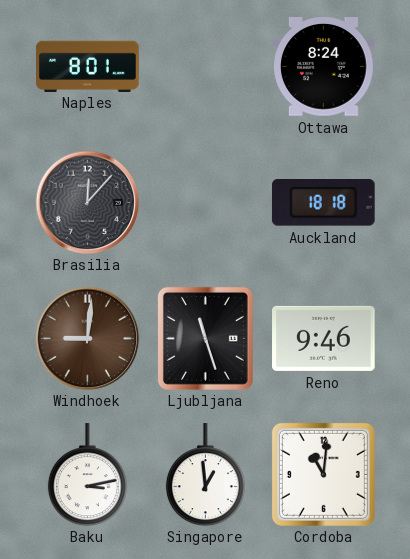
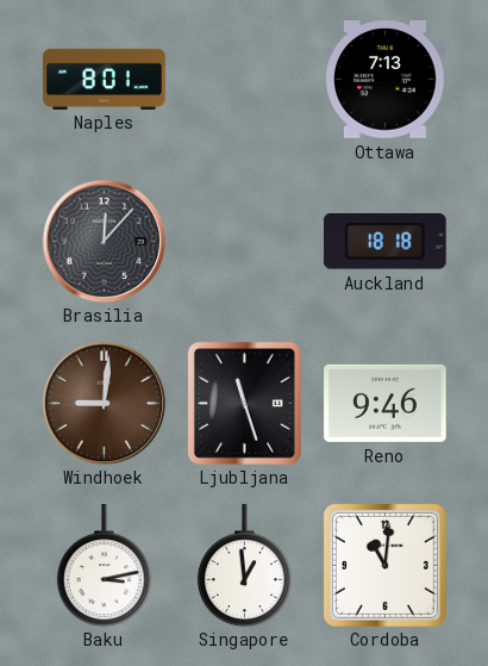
Ottawa: 8:24 -> 7:13 (386, 80)
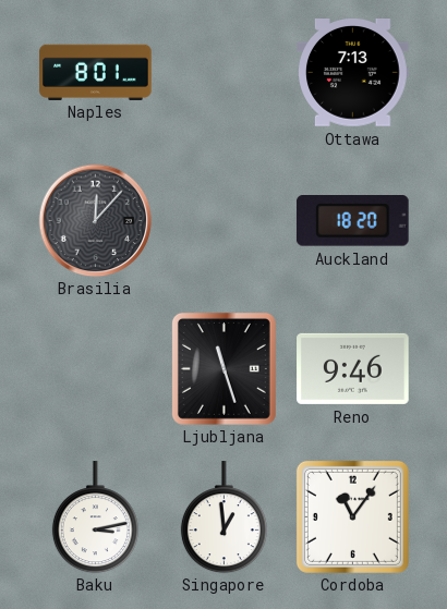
Auckland: 18:18 -> 18:20 (352, 221)
Windhoek: 9:01 -> none (104, 403)
Cordoba: 11:01 -> 11:06 (352, 516)
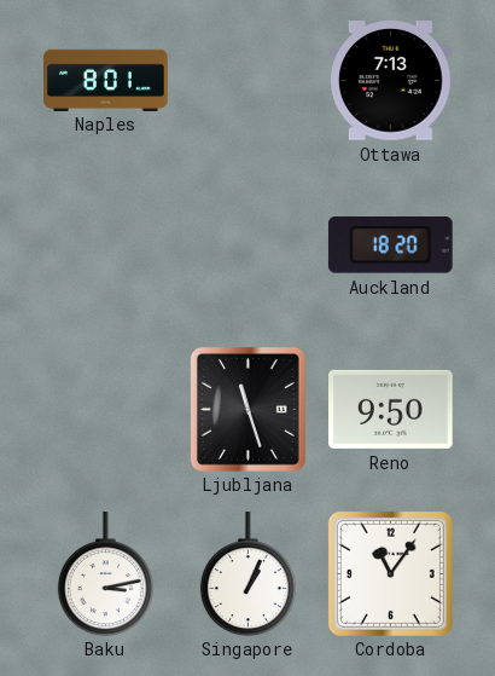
Brasilia: 12:07 -> none (95, 220)
Reno: 9:46 -> 9:50 (391, 409)
Singapore: 12:59 -> 1:04 (247, 574)
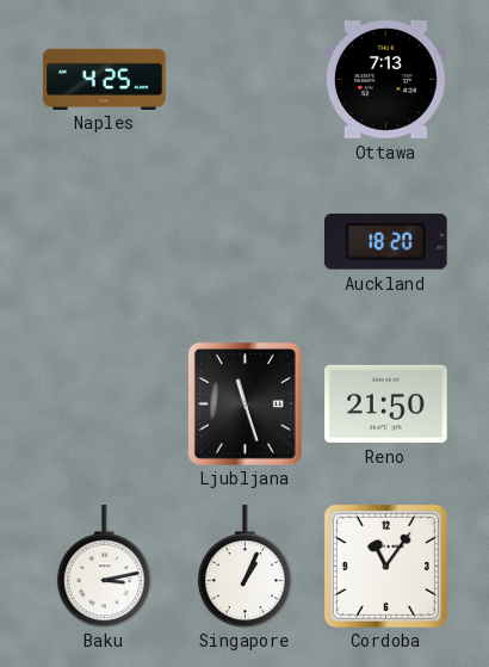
Naples: 8:01 -> 4:25 (105, 79)
Reno: 9:50 -> 21:50 (386, 403)
